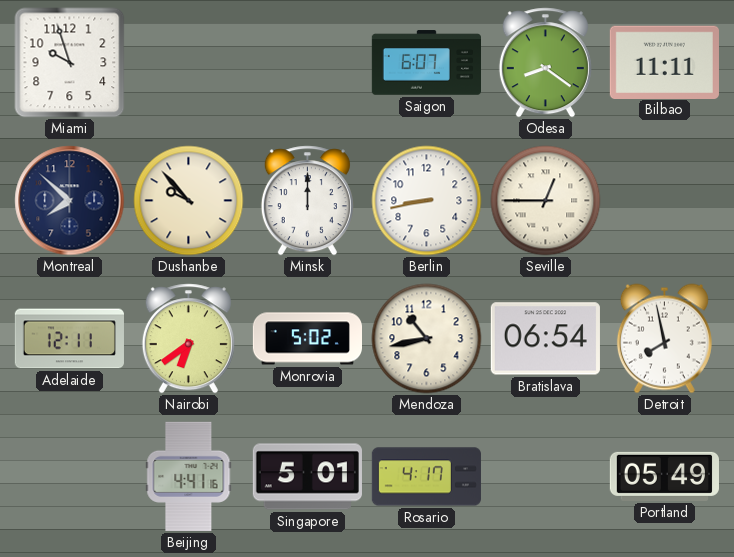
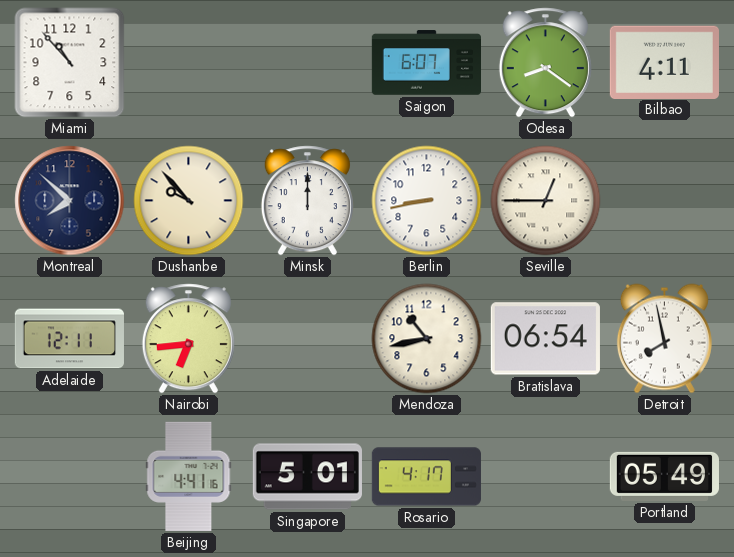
Miami: 9:57 -> 10:53 (70, 63)
Bilbao: 11:11 -> 4:11 (664, 62)
Nairobi: 6:39 -> 6:44 (188, 339)
Monrovia: 5:02 -> none (307, 339)
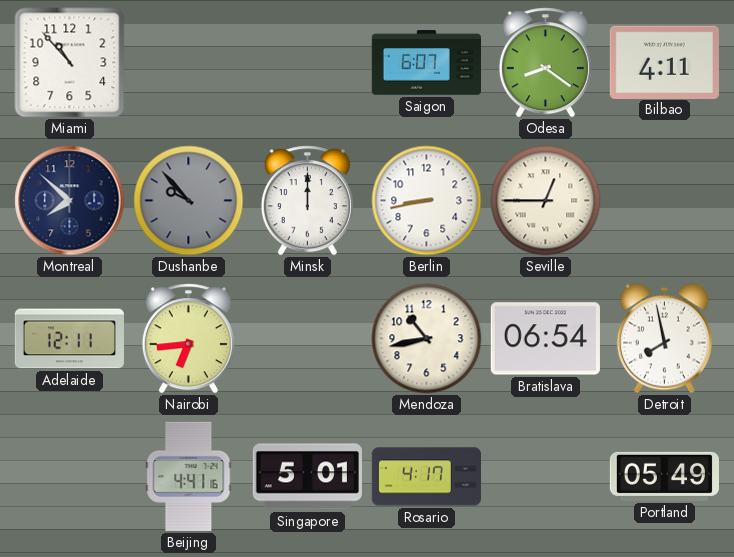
Dushanbe dial: cream -> grey (189, 201)
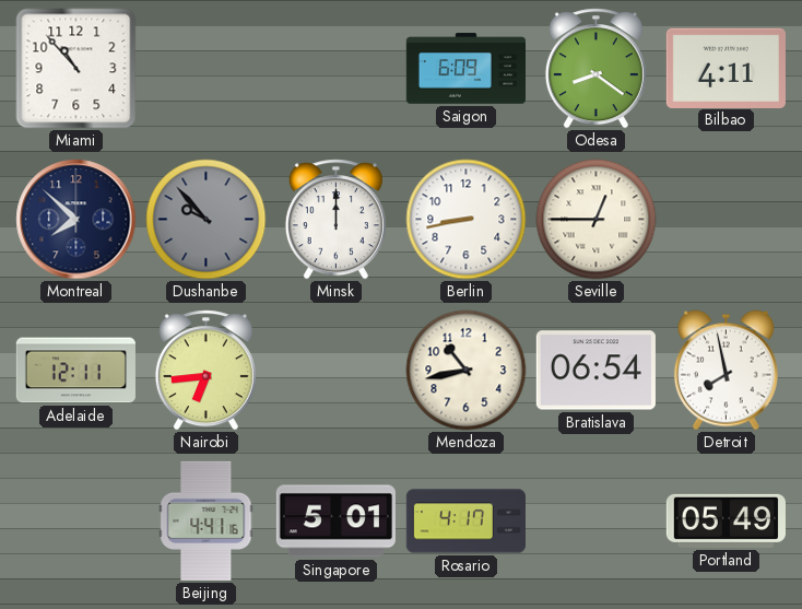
Saigon: 6:07 -> 6:09 (465, 69)
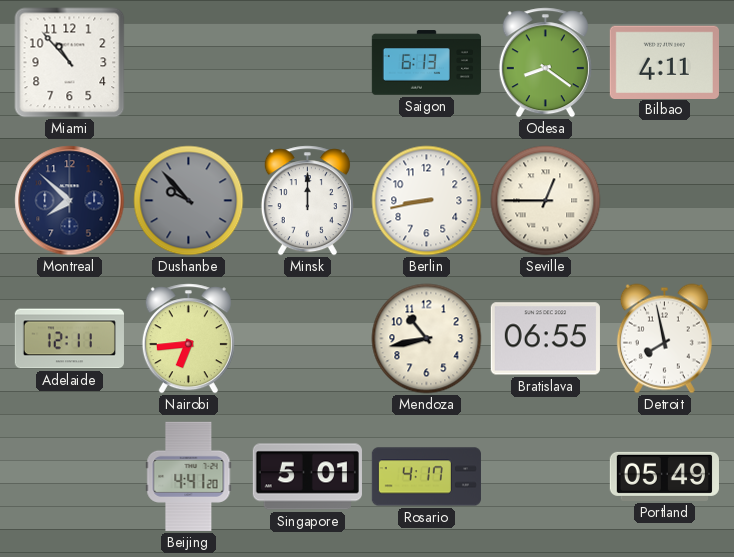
Saigon: 6:09 -> 6:13 (426, 63)
Bratislava: 06:54 -> 06:55 (545, 339)
Beijing: 4:41:16 -> 4:41:20 (189, 476)
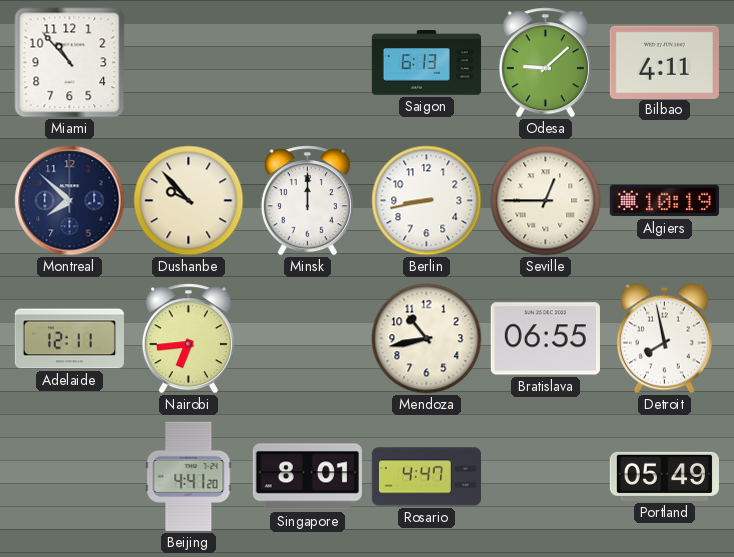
Odesa: 8:21 -> 9:08 (545, 63)
Dushanbe dial: grey -> cream (189, 201)
Algiers: none -> 10:19 (664, 201)
Singapore: 5:01 -> 8:01 (307, 477)
Rosario: 4:17 -> 4:47 (426, 477)
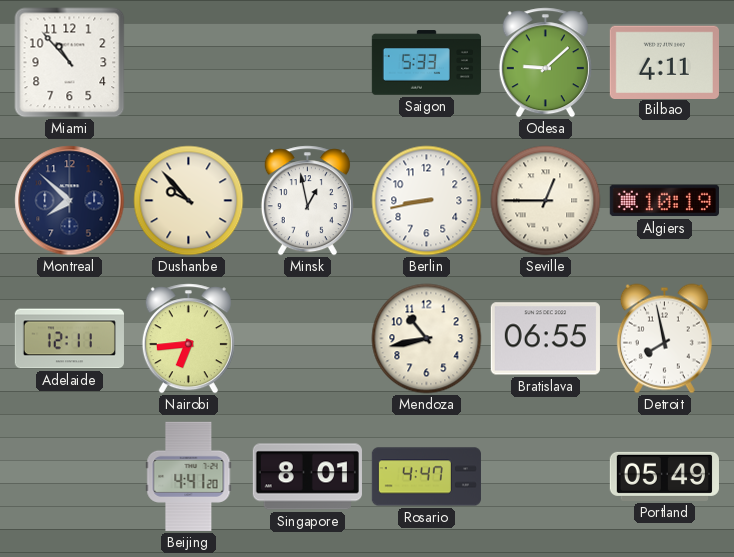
Saigon: 6:13 -> 5:33 (426, 63)
Minsk: 12:00 -> 12:58 (307, 201)
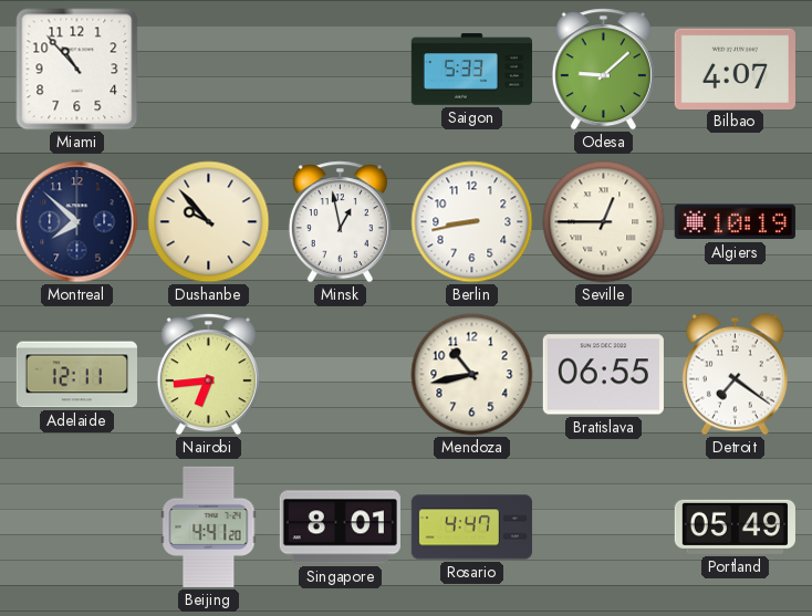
Bilbao: 4:11 -> 4:07 (735, 69)
Detroit: 7:58 -> 7:21 (735, 375)
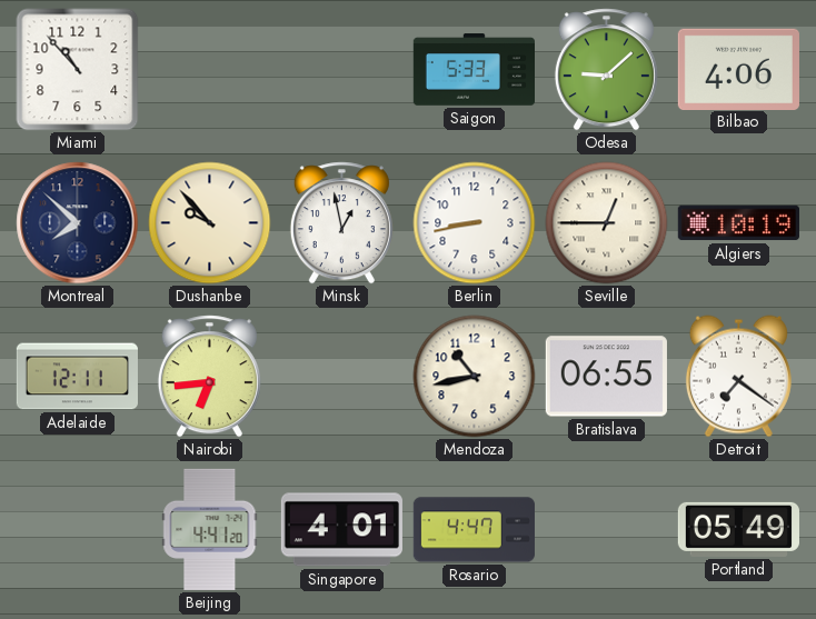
Bilbao: 4:07 -> 4:06 (738, 69)
Singapore: 8:01 -> 4:01 (341, 530)
